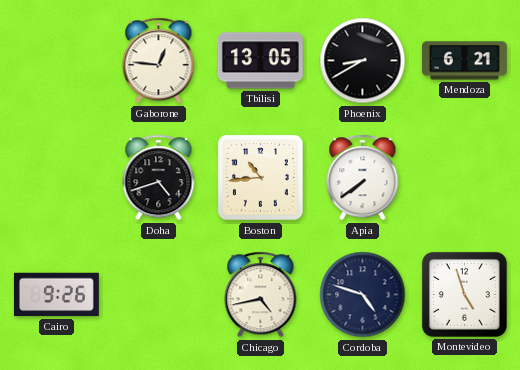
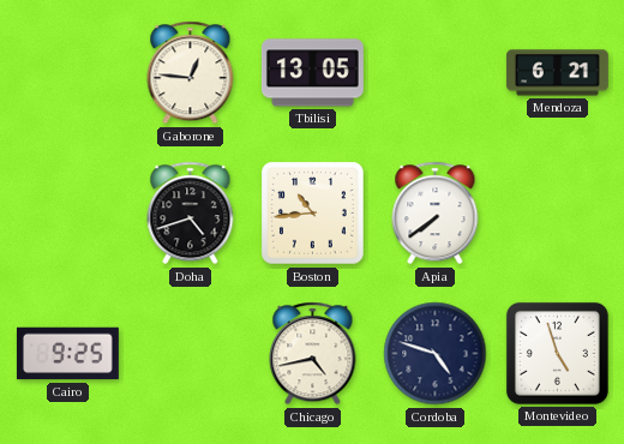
Phoenix: 8:40 -> none (363, 61)
Cairo: 9:26 -> 9:25 (67, 354)
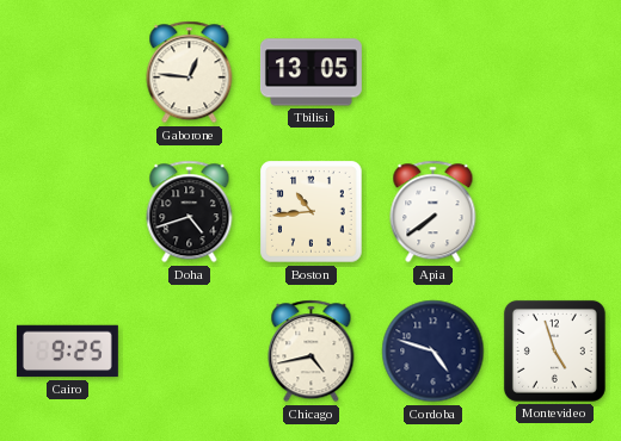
Mendoza: 6:21 -> none (557, 73)
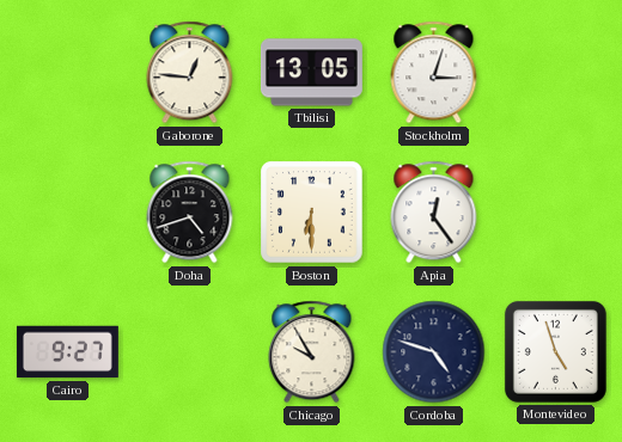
Stockholm: none -> 3:03 (434, 73)
Boston: 10:44 -> 6:30 (312, 213)
Apia: 7:39 -> 12:24 (434, 213)
Cairo: 9:25 -> 9:27 (67, 352)
Chicago: 4:43 -> 9:55 (312, 352)
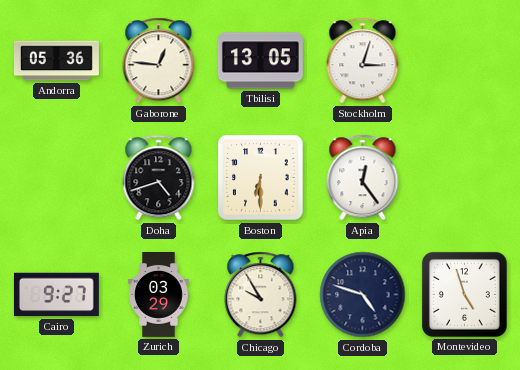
Andorra: none -> 05:36 (56, 61)
Zurich: none -> 03:29 (159, 295)
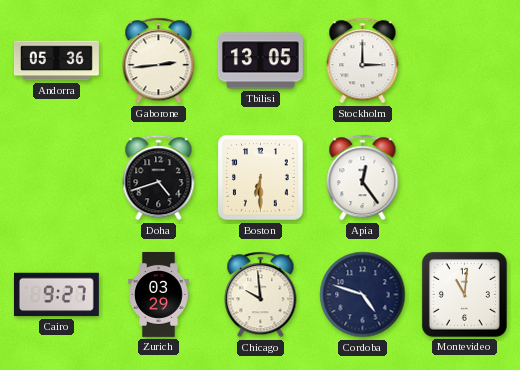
Gaborone: 12:46 -> 2:44 (159, 61)
Stockholm: 3:03 -> 3:00 (363, 61)
Chicago: 9:55 -> 9:59 (261, 295)
Montevideo: 4:57 -> 11:01 (464, 294)
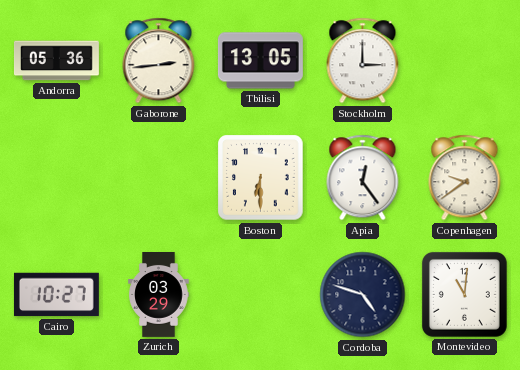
Doha: 4:42 -> none (159, 178)
Copenhagen: none -> 9:39 (465, 178)
Cairo: 9:27 -> 10:27 (56, 295)
Chicago: 9:59 -> none (261, 295)
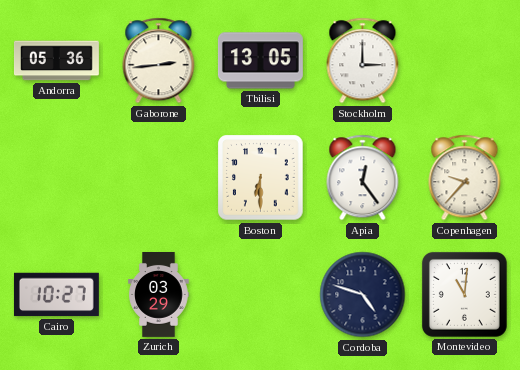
Copenhagen: 9:39 -> 9:37 (465, 178)
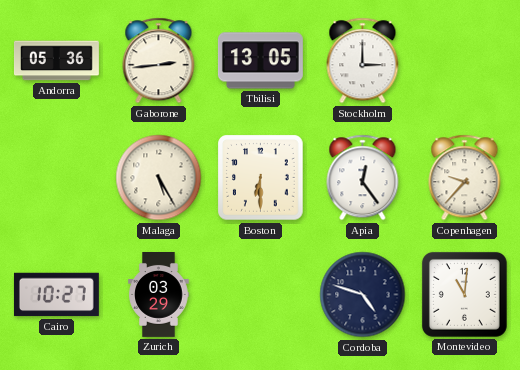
Malaga: none -> 5:25 (159, 178)
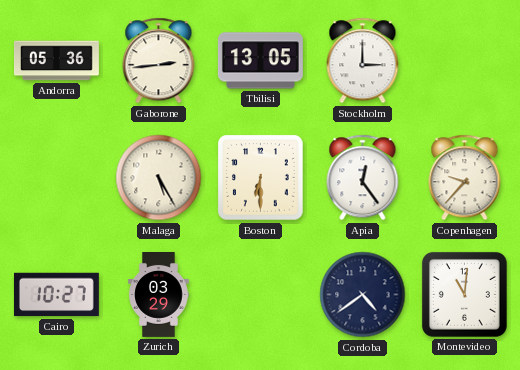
Cordoba: 4:48 -> 4:39 (363, 295)
